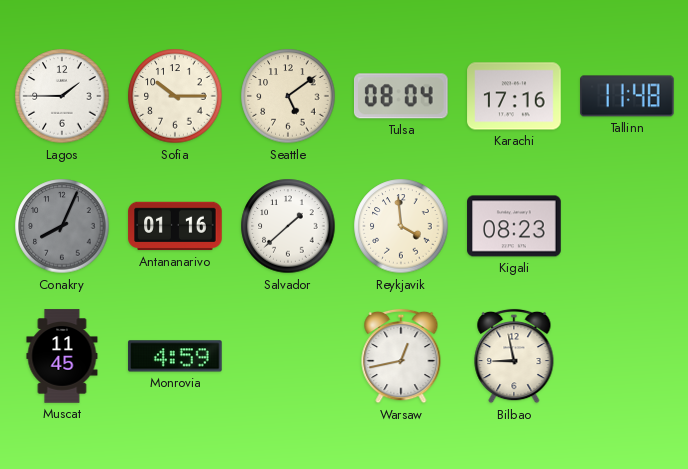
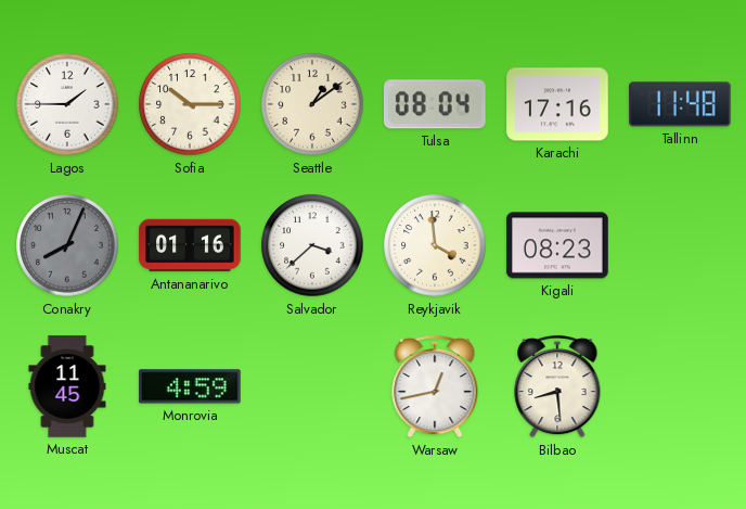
Seattle: 5:09 -> 1:09 (312, 104)
Salvador: 1:38 -> 3:38 (312, 245)
Bilbao: 8:58 -> 8:29 (557, 386)
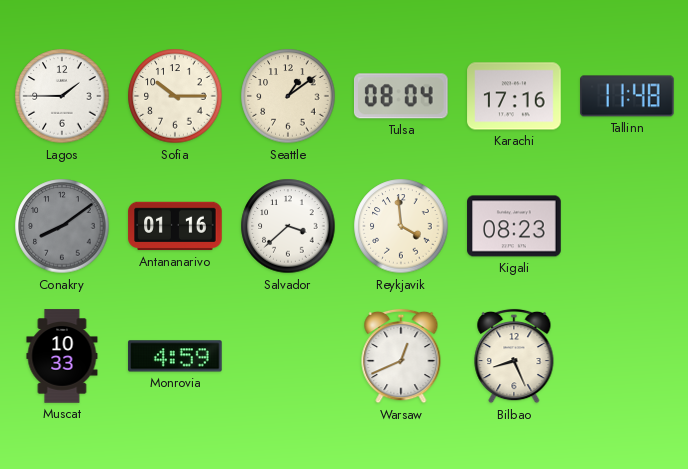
Conakry: 8:04 -> 8:09 (62, 226)
Muscat: 11:45 -> 10:33 (62, 356)
Warsaw: 12:43 -> 12:41 (401, 356)
Bilbao: 8:29 -> 8:26 (514, 356)
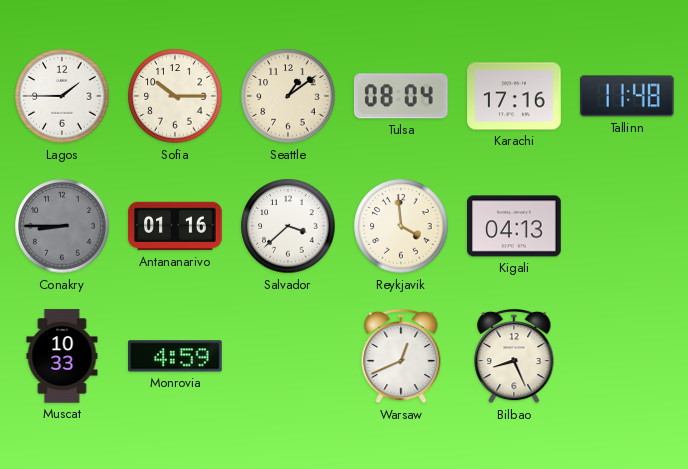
Conakry: 8:09 -> 8:45 (62, 226)
Kigali: 08:23 -> 04:13 (514, 226)
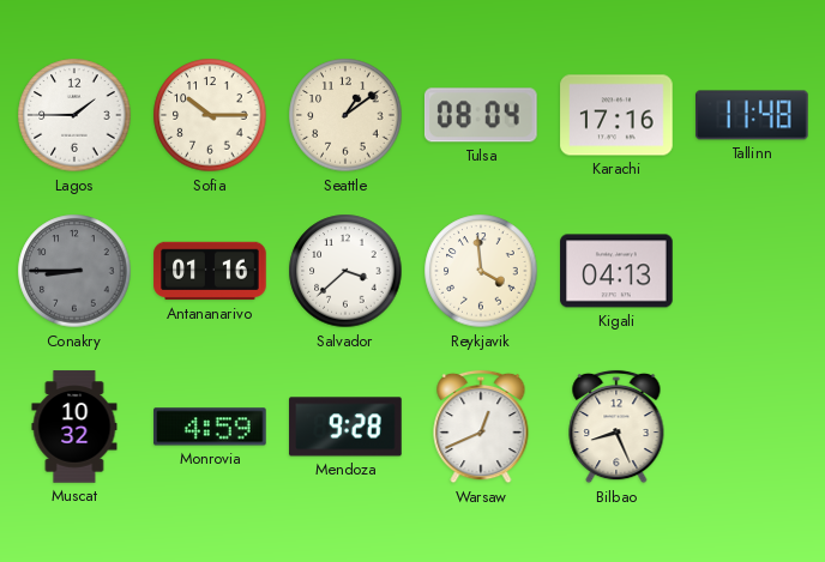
Muscat: 10:33 -> 10:32 (74, 427)
Mendoza: none -> 9:28 (345, 427)
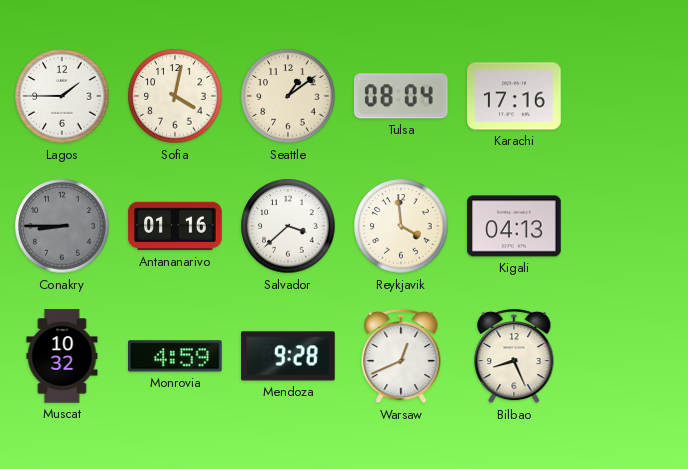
Sofia: 10:15 -> 4:02 (175, 96)
Tallinn: 11:48 -> none (752, 115)
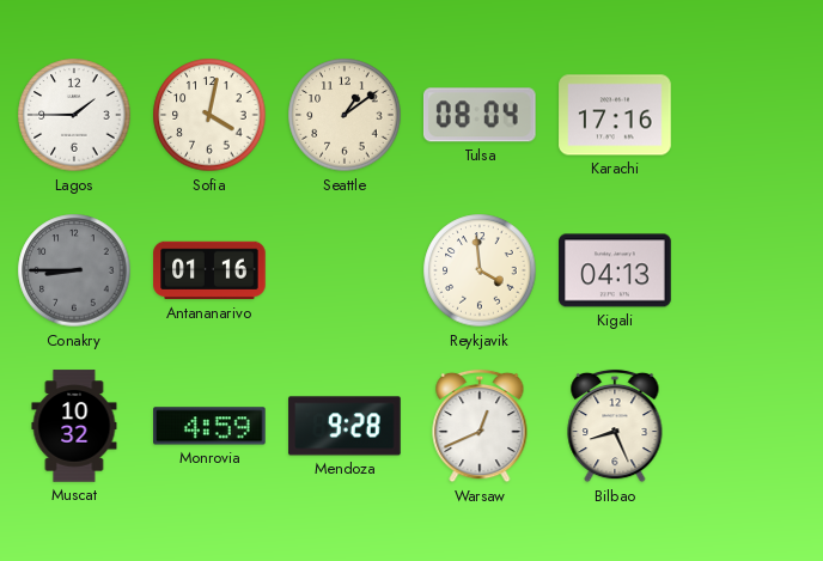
Salvador: 3:38 -> none (288, 226)
